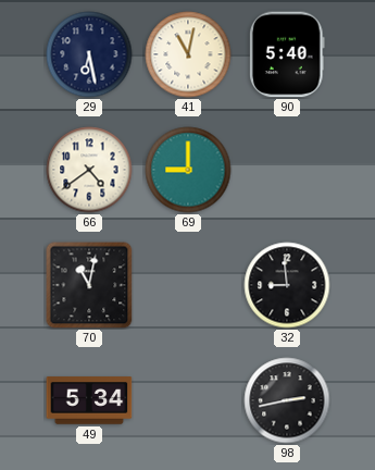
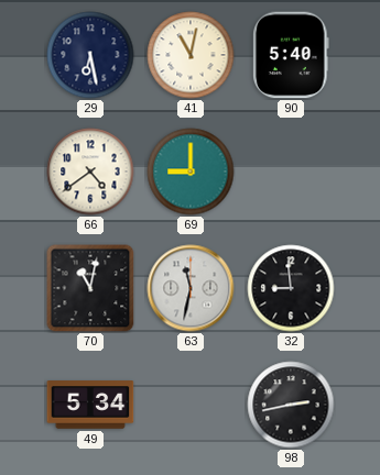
63: none -> 11:32 (191, 288)
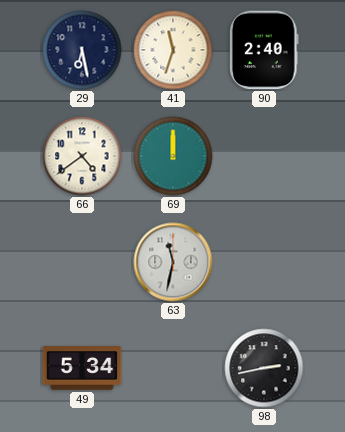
41: 11:02 -> 11:33 (173, 50)
90: 5:40 -> 2:40 (264, 50)
69: 9:00 -> 12:00 (173, 156)
70: 11:02 -> none (90, 288)
32: 8:59 -> none (291, 288)
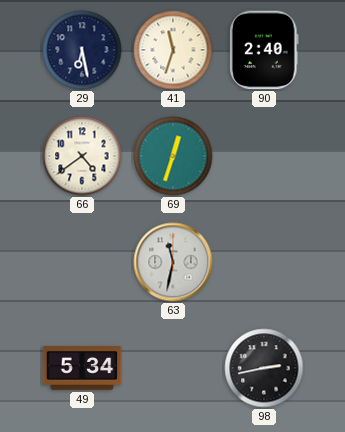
69: 12:00 -> 12:33 (173, 156)
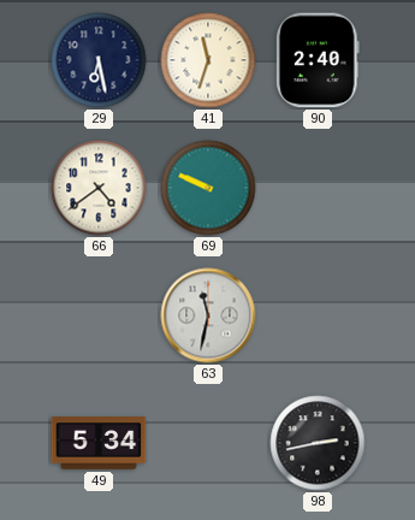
69: 12:33 -> 9:49 (208, 188)
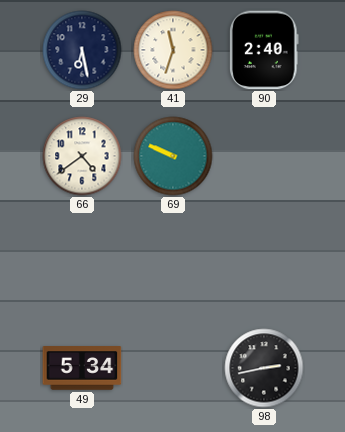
63: 11:32 -> none (208, 315)
